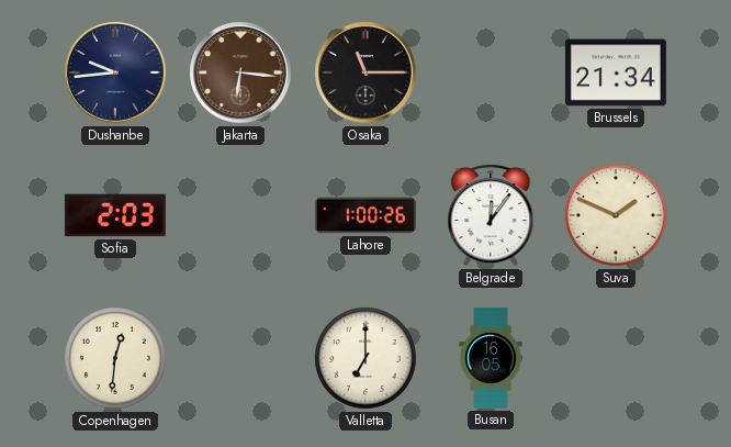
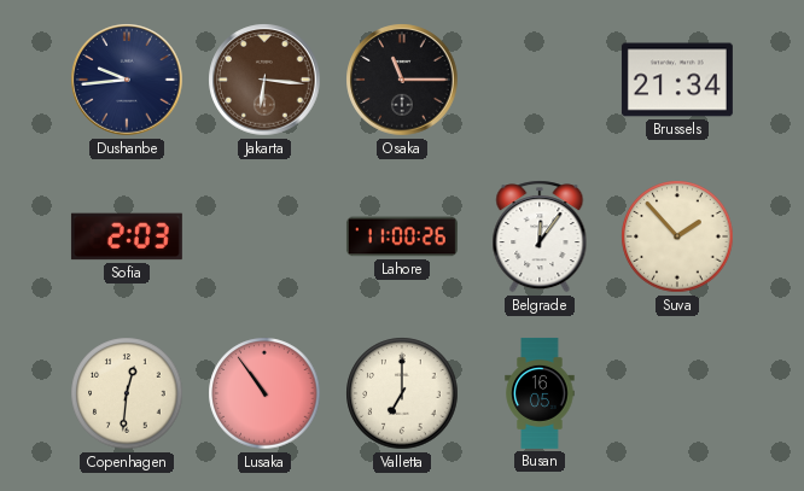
Lahore: 1:00 -> 11:00 (402, 236)
Suva: 1:49 -> 1:53 (677, 236)
Lusaka: none -> 10:54 (264, 393)
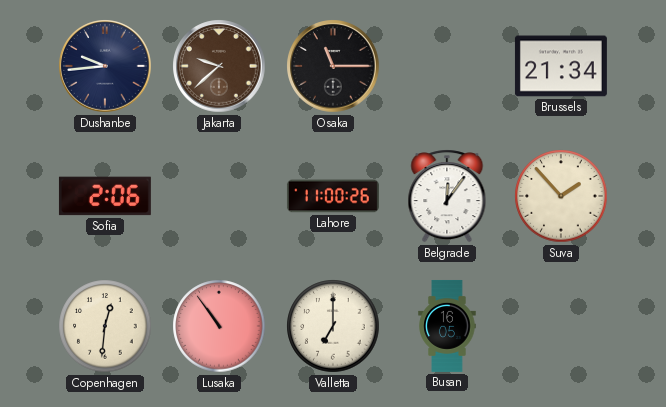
Jakarta: 6:16 -> 9:38 (219, 66)
Sofia: 2:03 -> 2:06 (105, 196)
